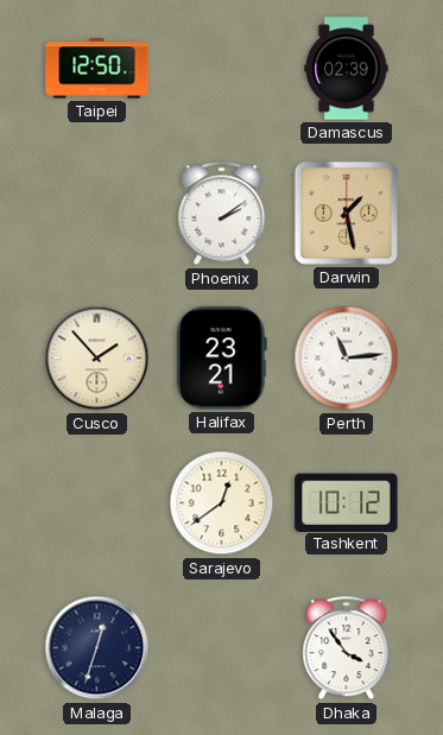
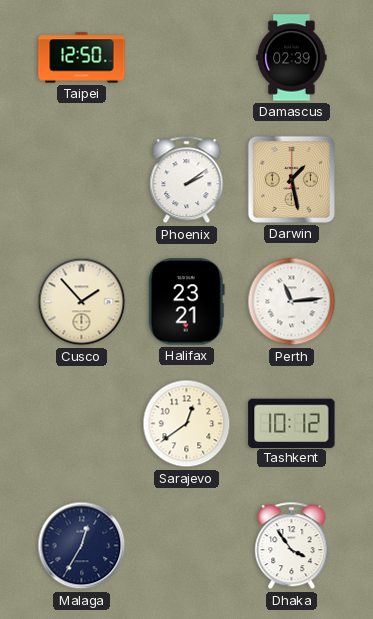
Malaga: 12:33 -> 12:35 (82, 546)
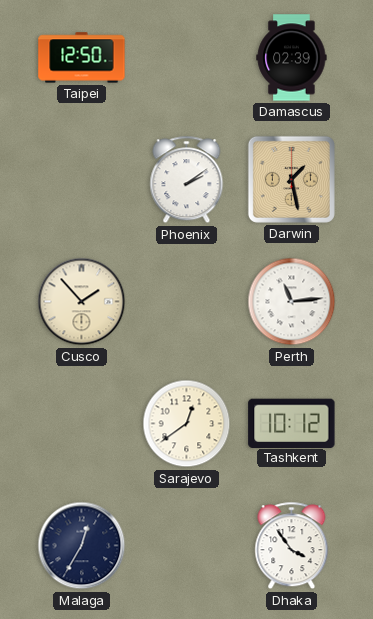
Halifax: 23:21 -> none (186, 302)
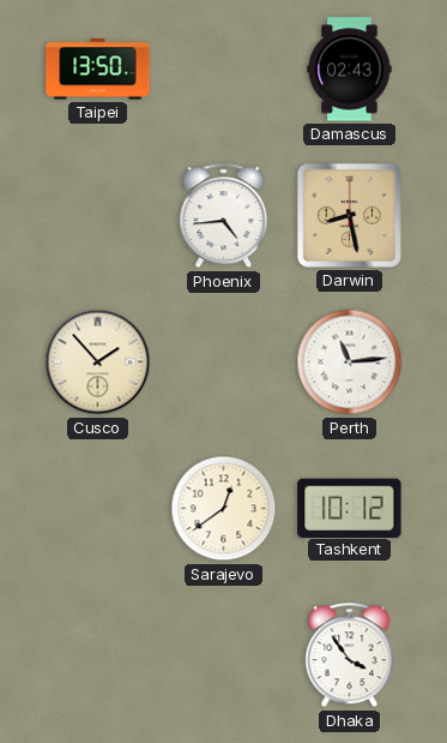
Taipei: 12:50 -> 13:50 (98, 70)
Damascus: 02:39 -> 02:43 (350, 70)
Phoenix: 2:09 -> 4:44 (224, 216)
Darwin: 1:28 -> 8:28 (349, 215)
Malaga: 12:35 -> none (82, 546)
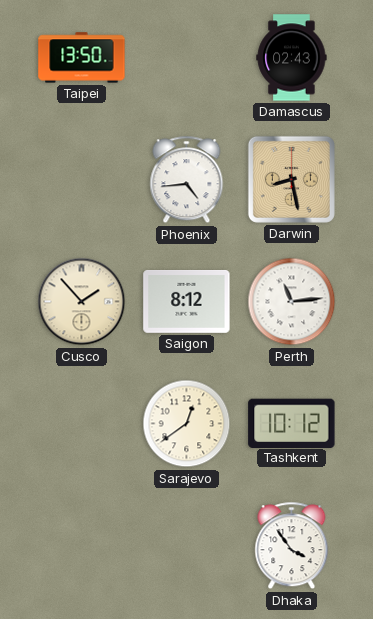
Saigon: none -> 8:12 (187, 301)
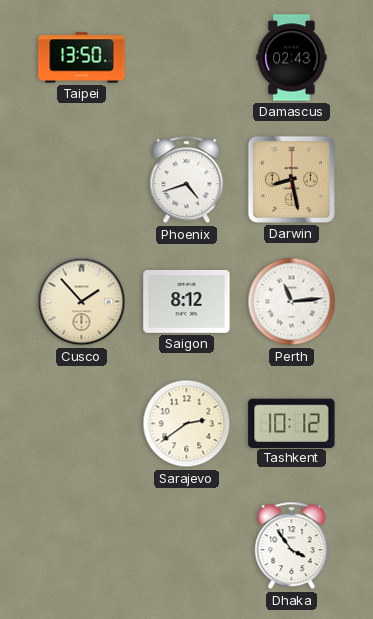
Phoenix: 4:44 -> 4:42 (187, 180)
Sarajevo: 12:39 -> 2:39 (187, 424)
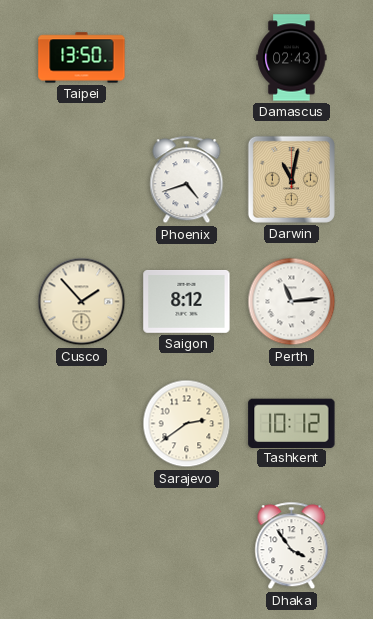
Darwin: 8:28 -> 11:02 (291, 179)
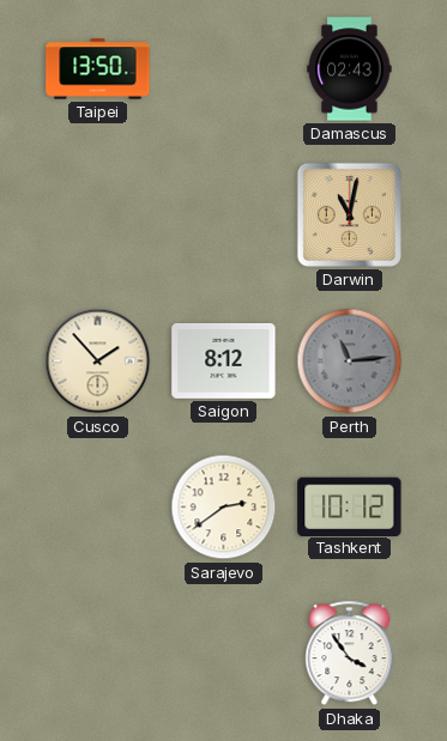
Phoenix: 4:42 -> none (187, 180)
Perth dial: white -> grey (350, 362)
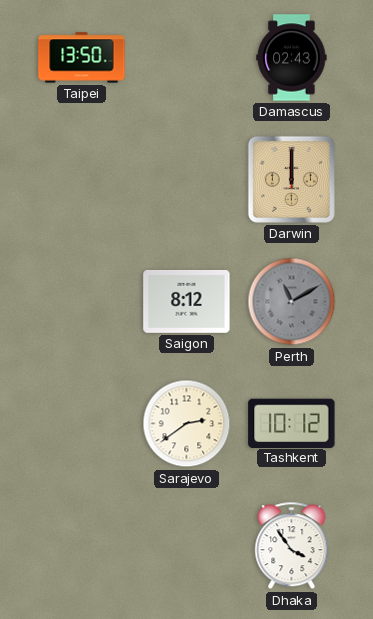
Darwin: 11:02 -> 12:00 (291, 179)
Cusco: 1:53 -> none (98, 362)
Perth: 11:14 -> 11:10 (292, 302)
